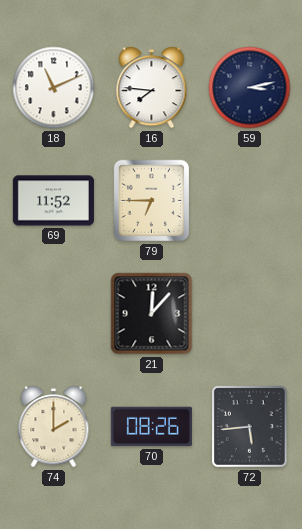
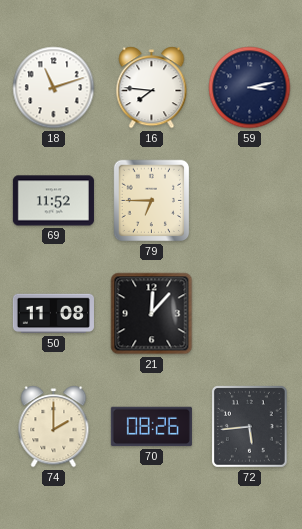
18: 11:11 -> 11:12 (54, 88)
50: none -> 11:08 (53, 314)
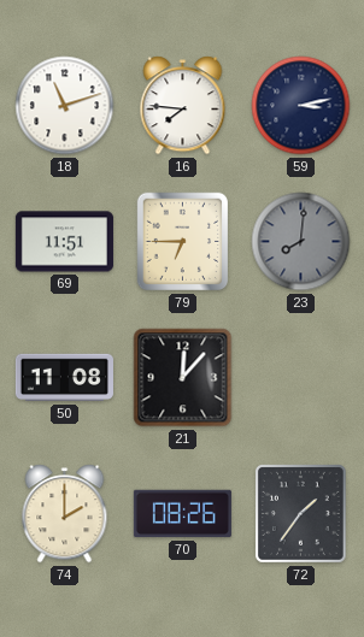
69: 11:52 -> 11:51 (64, 242)
23: none -> 8:01 (301, 242)
72: 5:44 -> 1:36 (301, 514)
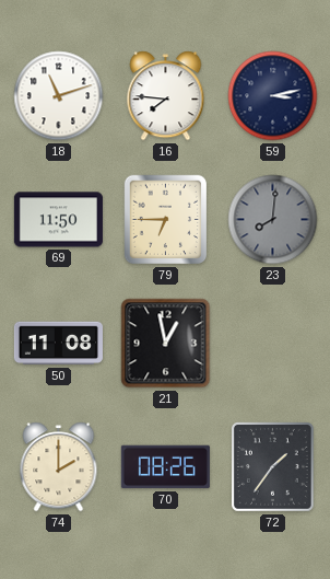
69: 11:51 -> 11:50 (58, 220)
21: 12:07 -> 12:58 (166, 344)
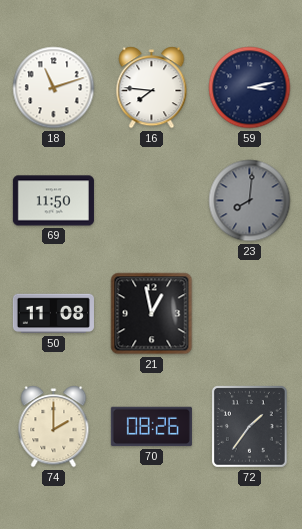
79: 6:45 -> none (166, 220)
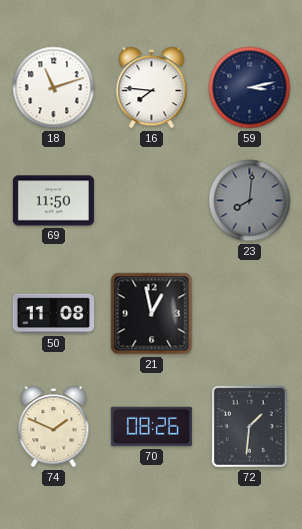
74: 2:00 -> 1:49 (54, 427)
72: 1:36 -> 1:31 (250, 427)
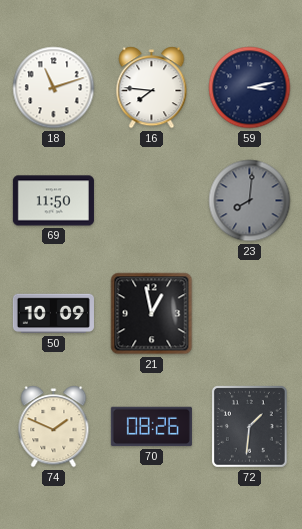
50: 11:08 -> 10:09 (53, 314)
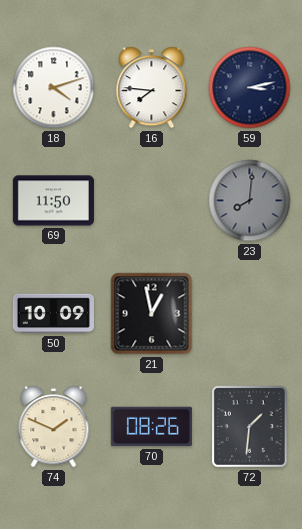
18: 11:12 -> 4:12 (54, 88)
